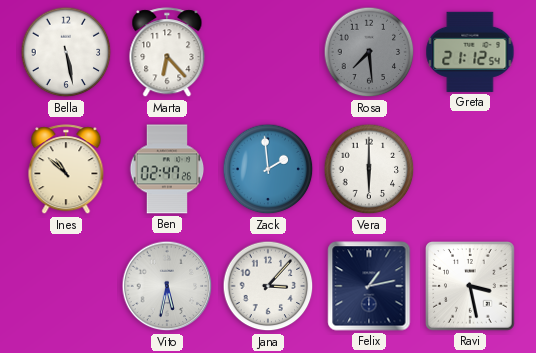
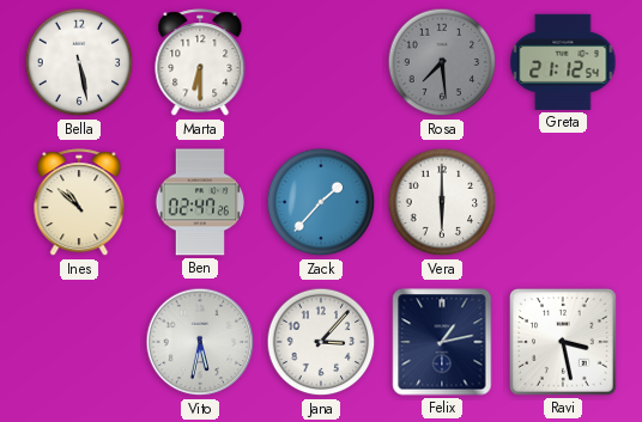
Marta: 6:23 -> 6:30 (200, 63)
Zack: 1:59 -> 1:37 (321, 202)
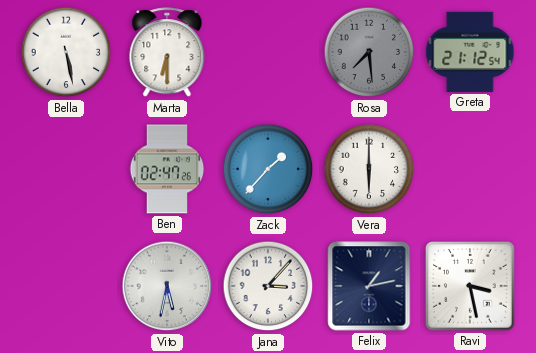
Ines: 10:52 -> none (79, 203)
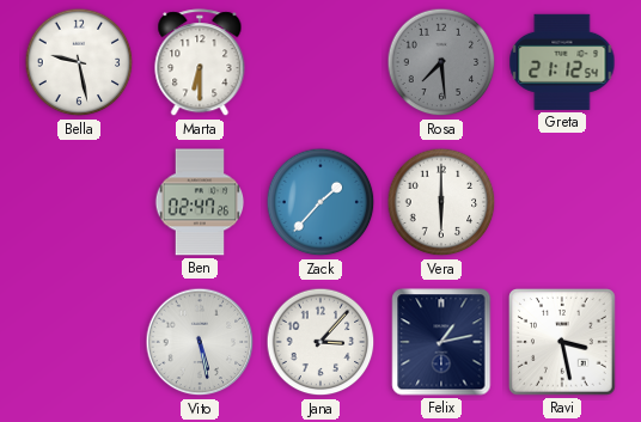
Bella: 5:28 -> 9:28 (79, 62)
Vito: 5:32 -> 5:28 (200, 342)
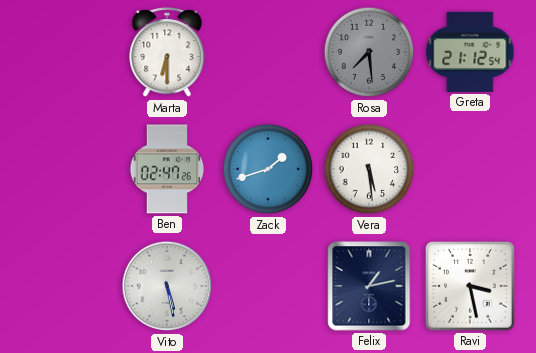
Bella: 9:28 -> none (79, 62)
Zack: 1:37 -> 1:42 (268, 169)
Vera: 6:00 -> 5:29 (369, 169)
Jana: 3:07 -> none (320, 342)
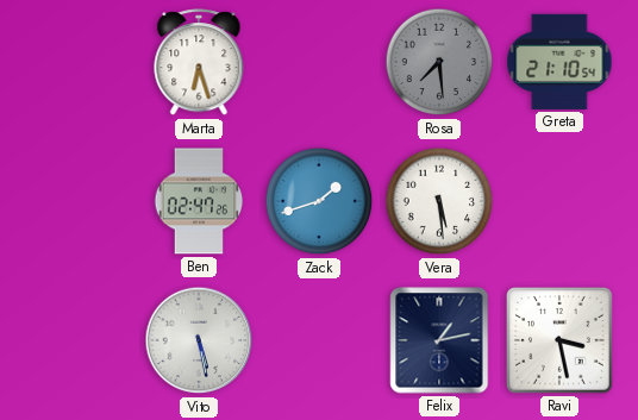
Marta: 6:30 -> 6:27 (199, 63)
Greta: 21:12 -> 21:10 (559, 62)
